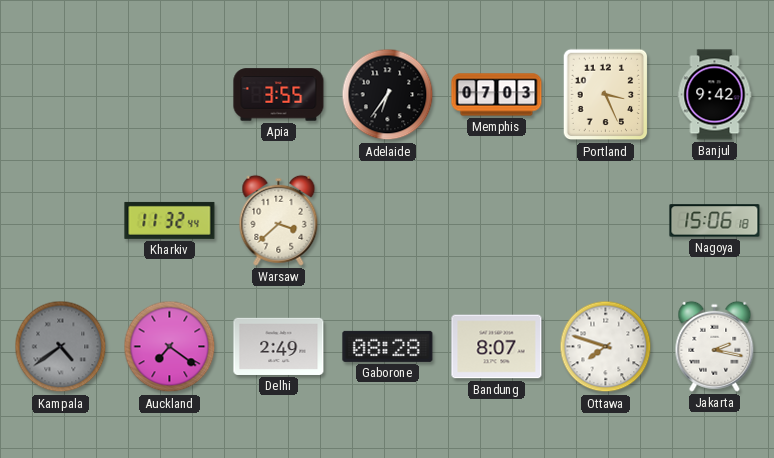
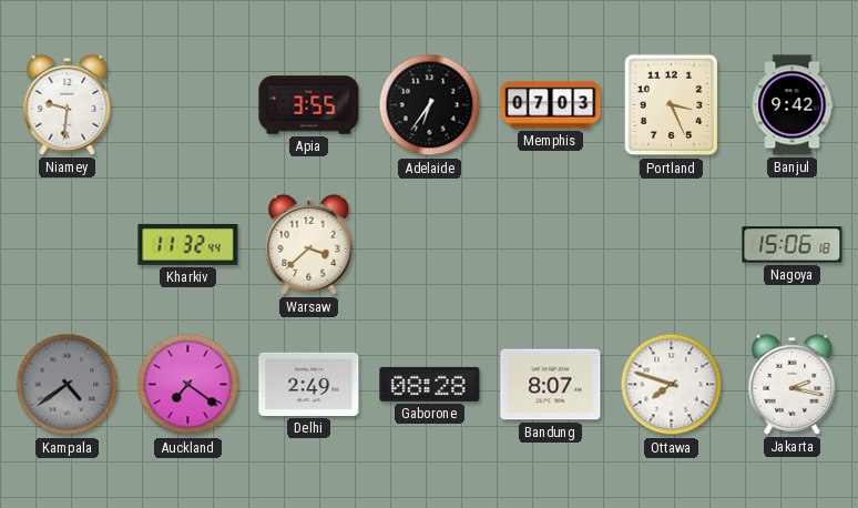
Niamey: none -> 9:31 (68, 104)
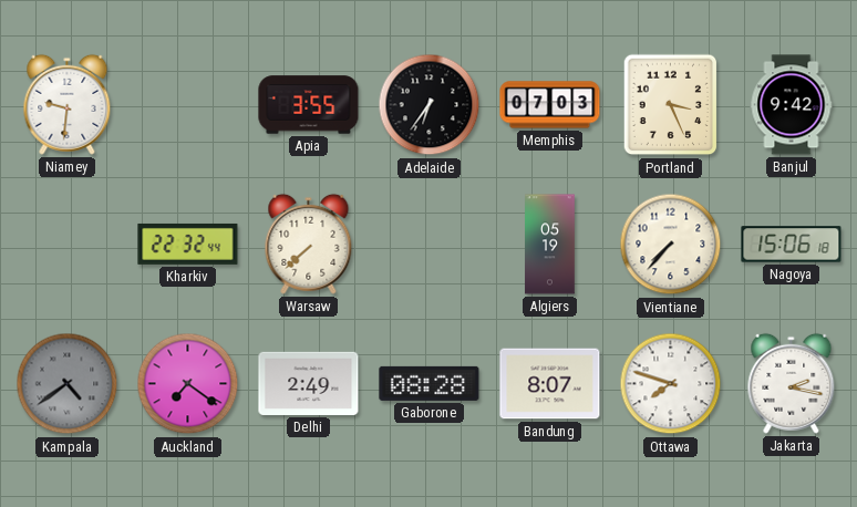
Kharkiv: 11:32 -> 22:32 (188, 244)
Warsaw: 3:38 -> 7:38 (309, 244)
Algiers: none -> 05:19 (550, 245)
Vientiane: none -> 7:37 (671, 245)
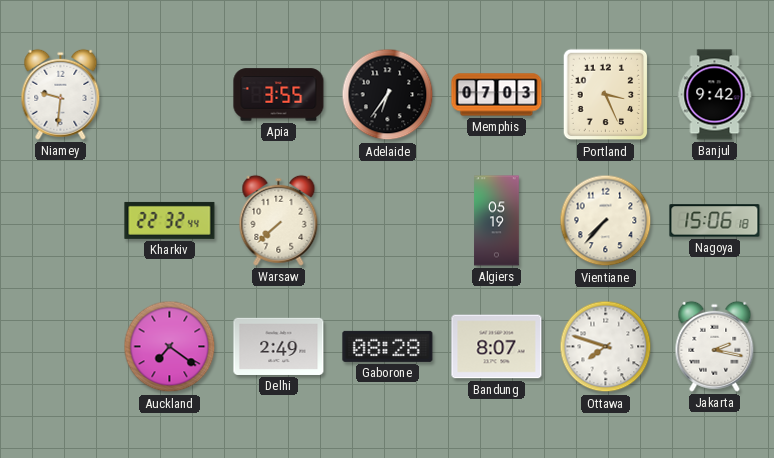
Kampala: 4:39 -> none (68, 384)
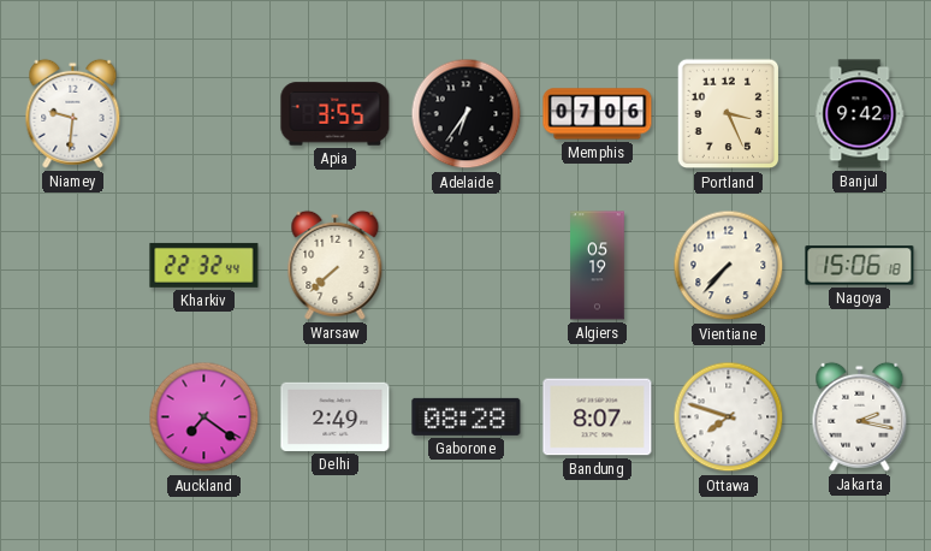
Memphis: 07:03 -> 07:06 (598, 114)
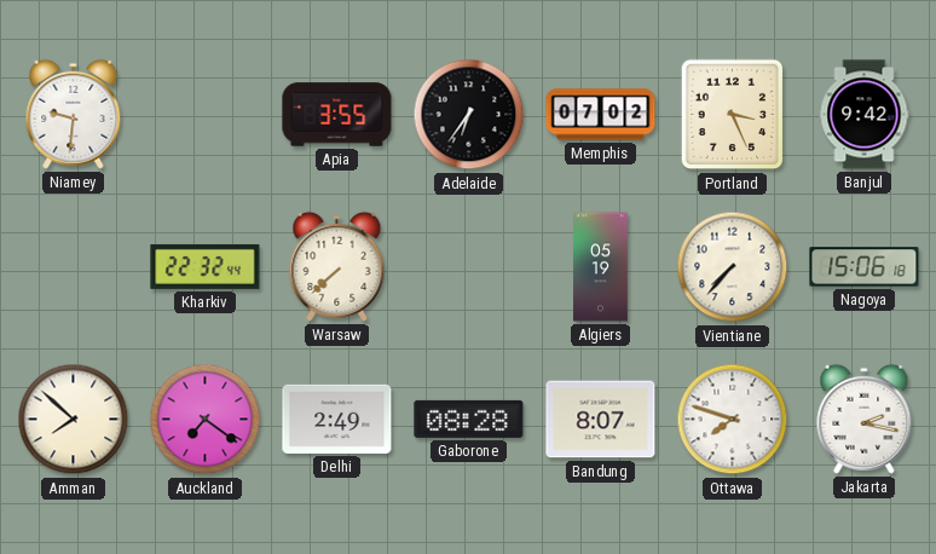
Memphis: 07:06 -> 07:02 (601, 115)
Amman: none -> 7:52 (74, 420)
